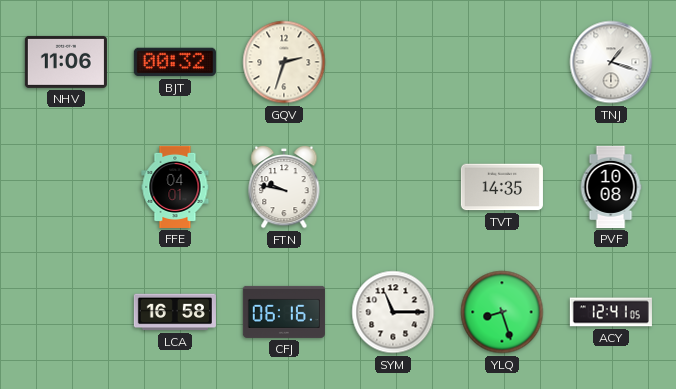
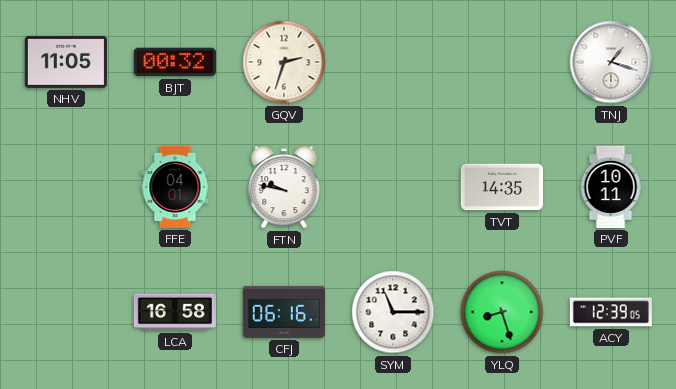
NHV: 11:06 -> 11:05 (66, 62)
PVF: 10:08 -> 10:11 (611, 187)
ACY: 12:41 -> 12:39 (611, 312)
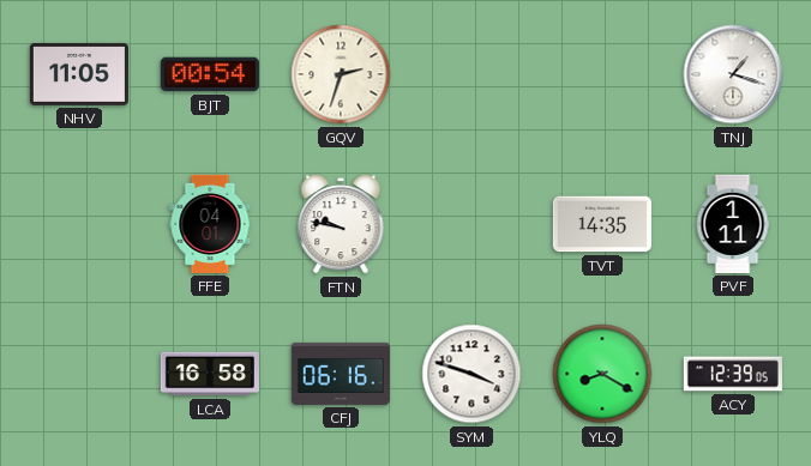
BJT: 00:32 -> 00:54 (210, 74)
PVF: 10:11 -> 1:11 (733, 224)
SYM: 11:15 -> 3:48 (471, 374)
YLQ: 8:27 -> 8:20 (602, 374)
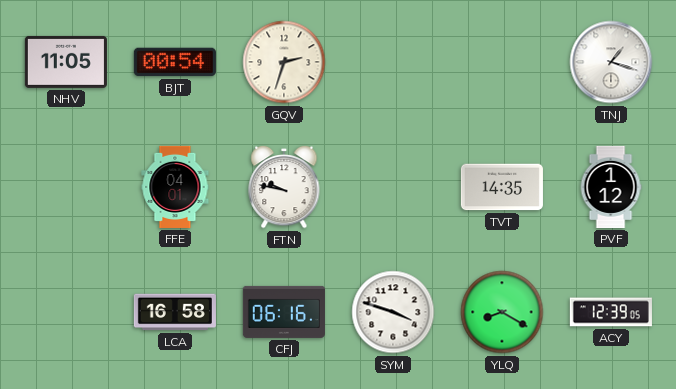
PVF: 1:11 -> 1:12 (611, 187)
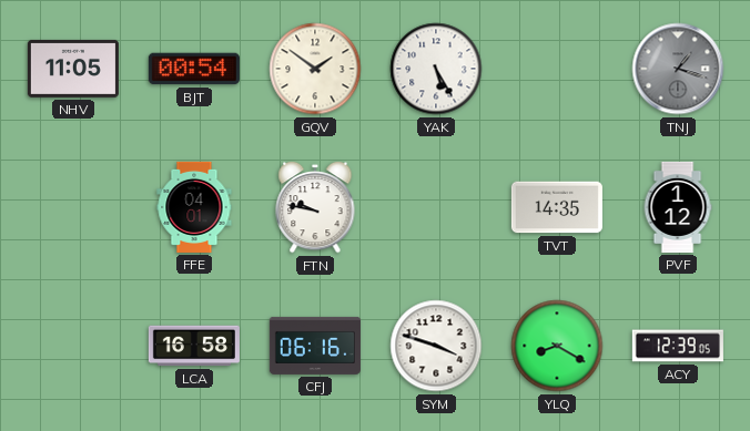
GQV: 2:33 -> 1:51 (315, 69)
YAK: none -> 5:25 (436, 69)
TNJ dial: white -> grey (678, 69)
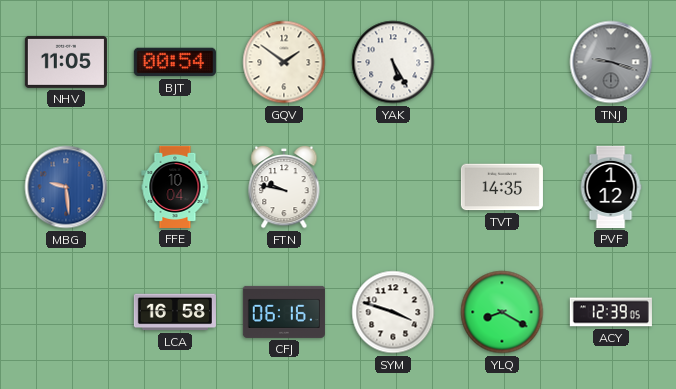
TNJ: 1:18 -> 9:18 (611, 62)
MBG: none -> 9:29 (66, 187)
FFE: 04:01 -> 10:04 (175, 187)
